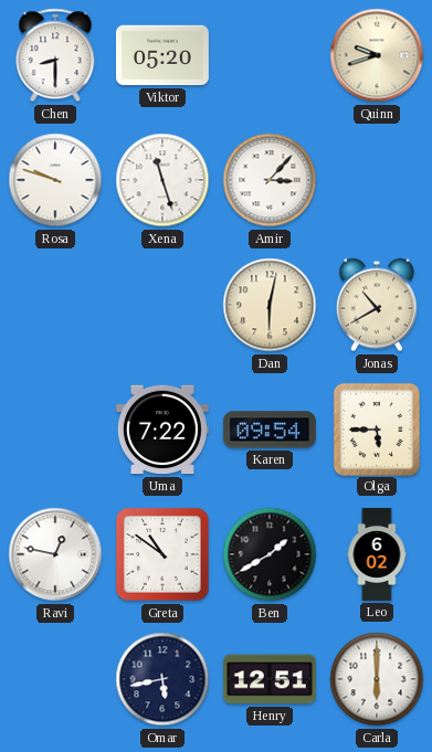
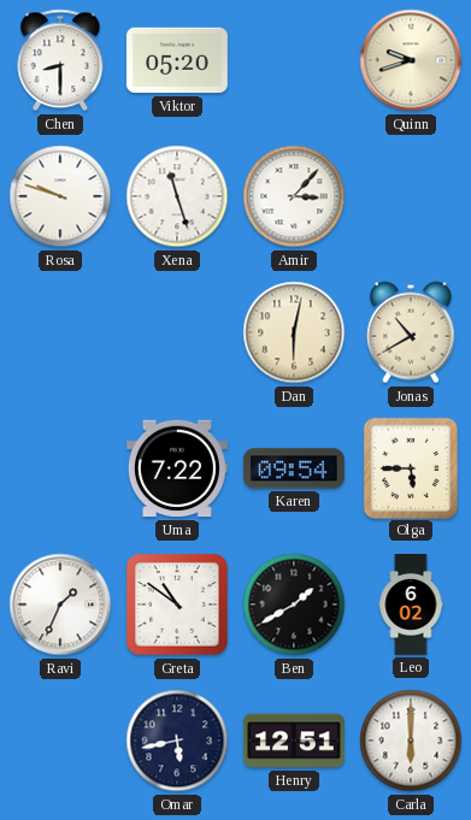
Ravi: 12:47 -> 1:34 (60, 604)
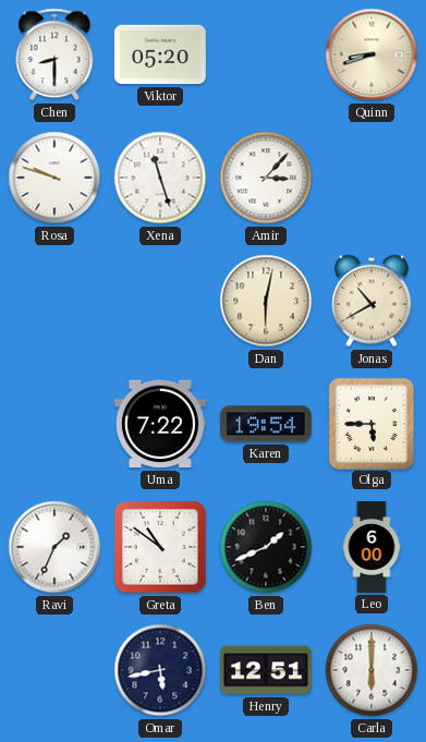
Quinn: 9:42 -> 8:42 (372, 54)
Karen: 09:54 -> 19:54 (266, 424)
Ben: 1:40 -> 1:41 (266, 547)
Leo: 6:02 -> 6:00 (372, 548)
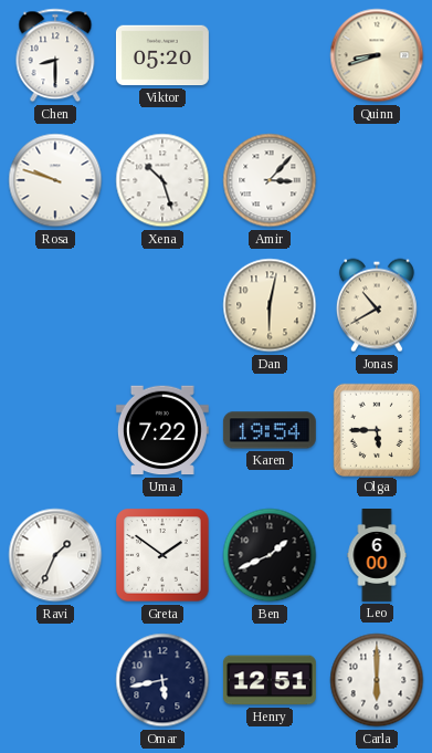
Xena: 11:27 -> 10:27 (162, 180)
Greta: 10:51 -> 1:51 (162, 555)
